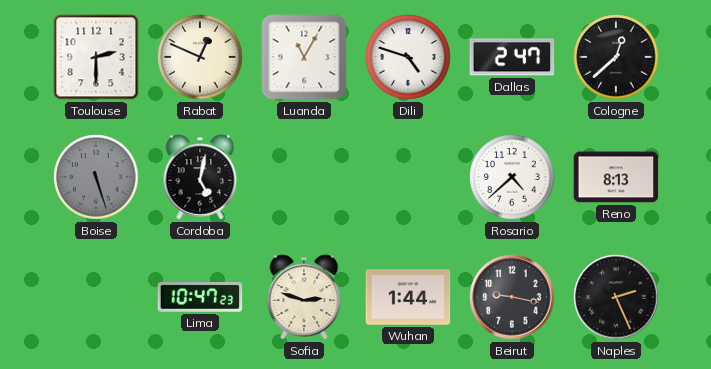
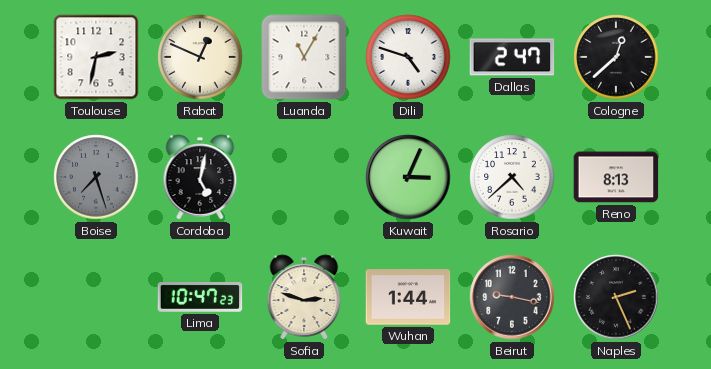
Toulouse: 2:30 -> 2:32 (96, 57)
Boise: 5:27 -> 7:27 (96, 177)
Kuwait: none -> 3:04 (408, 177)
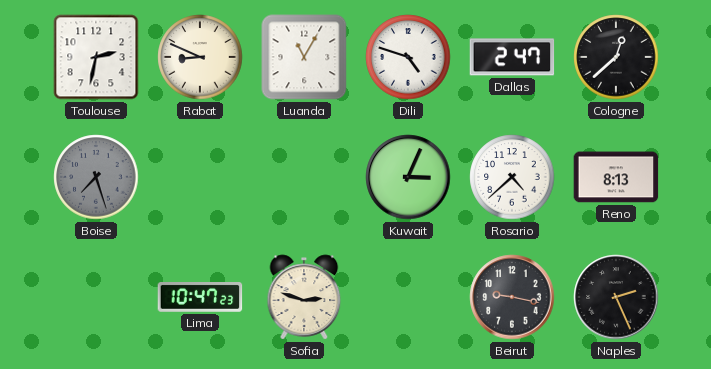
Rabat: 12:49 -> 8:49 (200, 57)
Cordoba: 5:02 -> none (200, 177)
Wuhan: 1:44 -> none (408, 297)
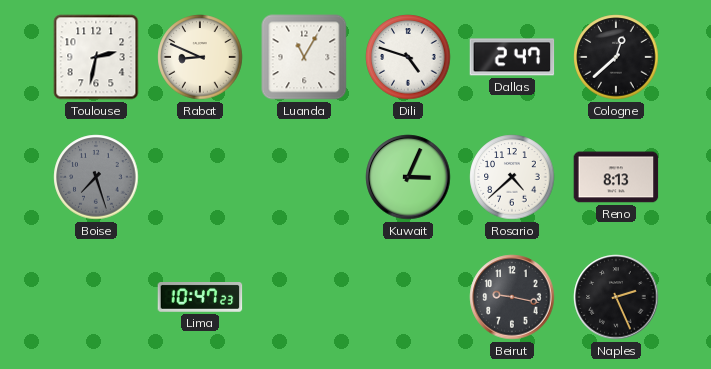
Sofia: 2:48 -> none (304, 297)
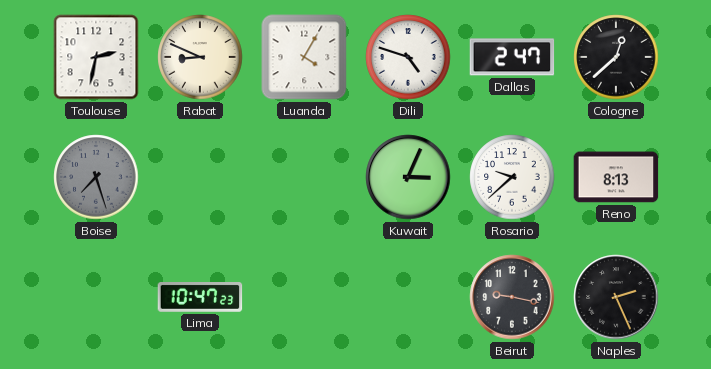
Luanda: 11:05 -> 4:05 (304, 57)
Rosario: 4:38 -> 9:38 (512, 177)
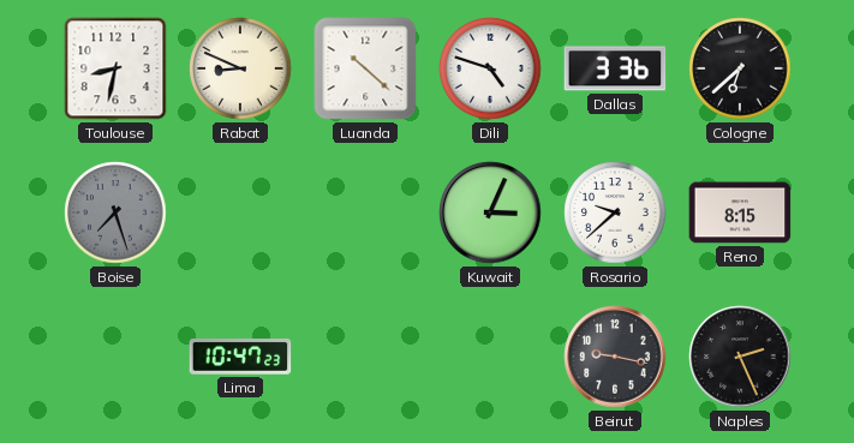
Toulouse: 2:32 -> 8:32 (115, 68)
Luanda: 4:05 -> 10:22 (365, 68)
Dallas: 2:47 -> 3:36 (615, 68)
Cologne: 12:38 -> 6:38 (740, 68)
Reno: 8:13 -> 8:15 (740, 212)
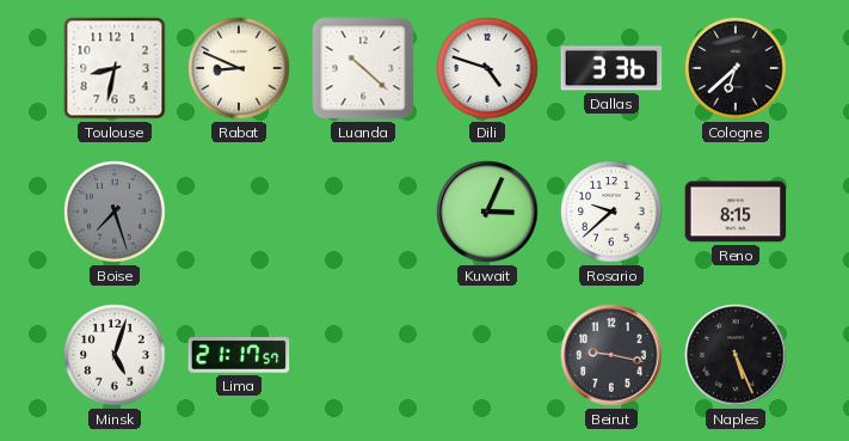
Minsk: none -> 5:03 (115, 355)
Lima: 10:47 -> 21:17 (239, 356)
Naples: 2:26 -> 5:26 (736, 355)
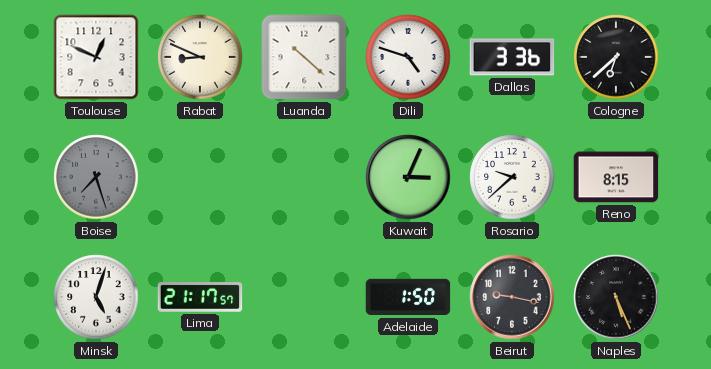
Toulouse: 8:32 -> 12:49 (96, 57)
Adelaide: none -> 1:50 (408, 297)
